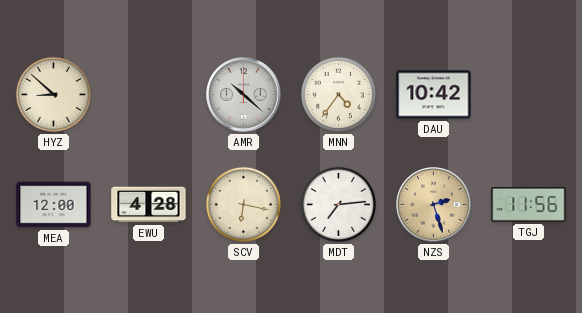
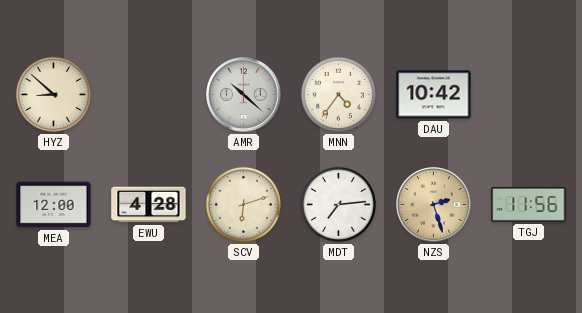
SCV: 6:17 -> 6:12 (243, 204)
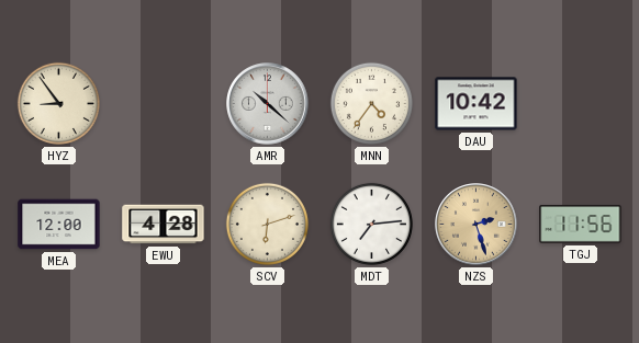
HYZ: 8:52 -> 8:54 (58, 103)
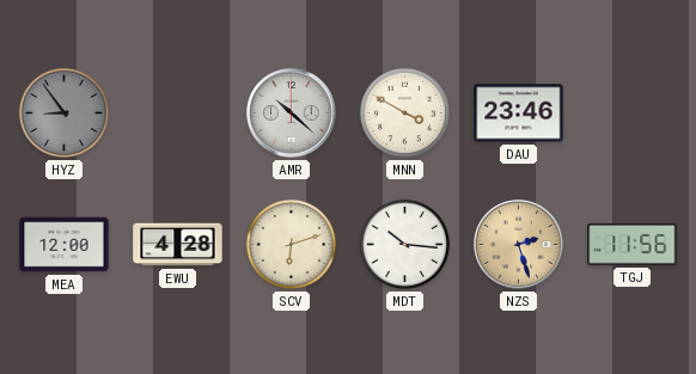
HYZ dial: cream -> grey (63, 112)
MNN: 4:36 -> 3:50 (404, 112)
DAU: 10:42 -> 23:46 (519, 114)
MDT: 7:14 -> 10:16 (404, 244)
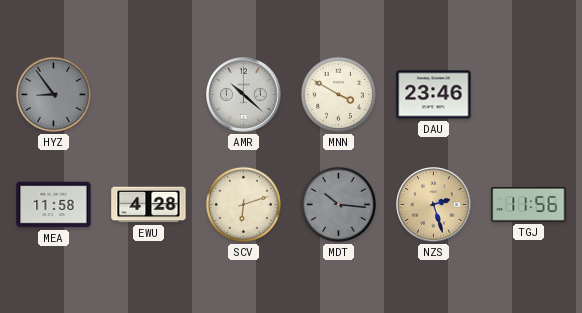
MEA: 12:00 -> 11:58 (54, 205)
MDT dial: white -> grey (338, 204)
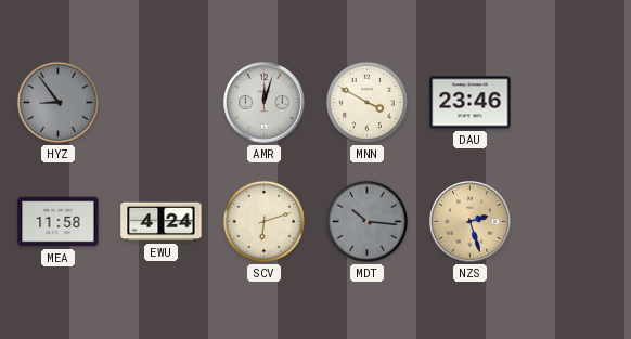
AMR: 10:22 -> 12:03 (265, 103)
EWU: 4:28 -> 4:24 (162, 222)
TGJ: 11:56 -> none (529, 205)
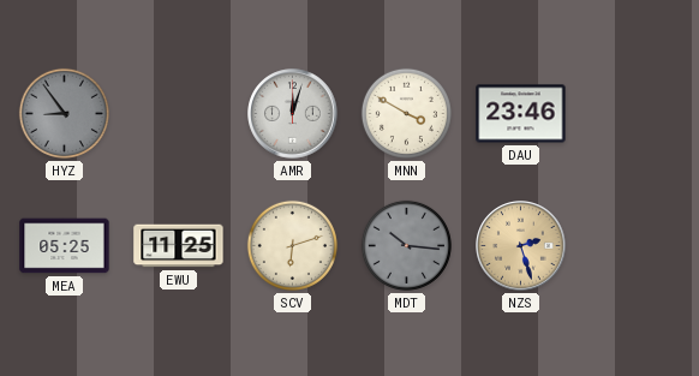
MEA: 11:58 -> 05:25 (65, 246)
EWU: 4:24 -> 11:25 (179, 246)
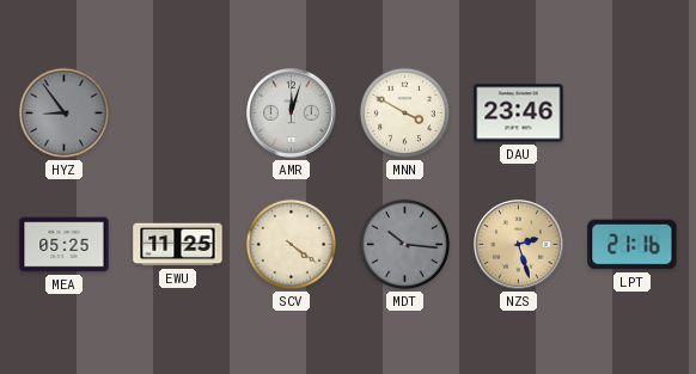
SCV: 6:12 -> 4:21 (291, 244)
LPT: none -> 21:16 (633, 245)
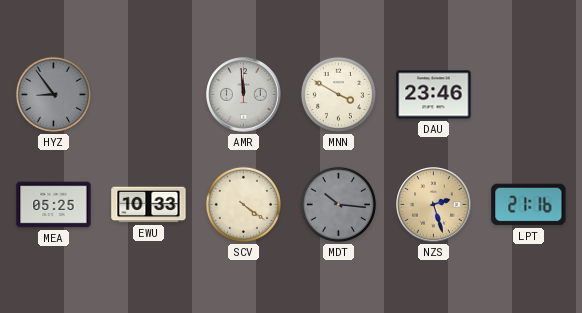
AMR: 12:03 -> 11:59 (244, 95)
EWU: 11:25 -> 10:33 (149, 205)
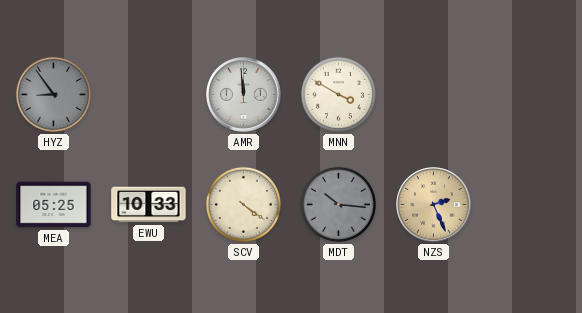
DAU: 23:46 -> none (434, 95)
NZS: 2:27 -> 2:26 (434, 205)
LPT: 21:16 -> none (529, 205)
